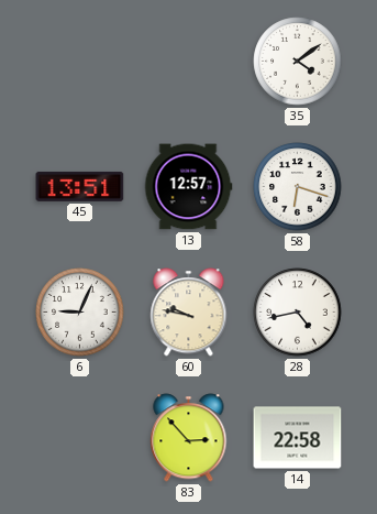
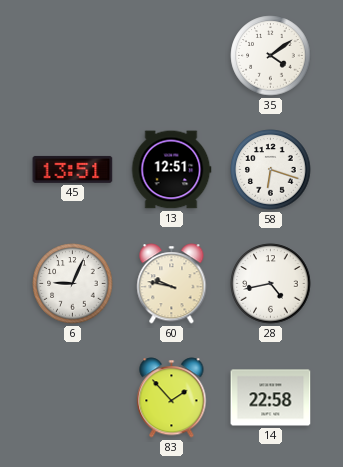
13: 12:57 -> 12:51 (171, 170)
83: 2:53 -> 1:53 (172, 398)
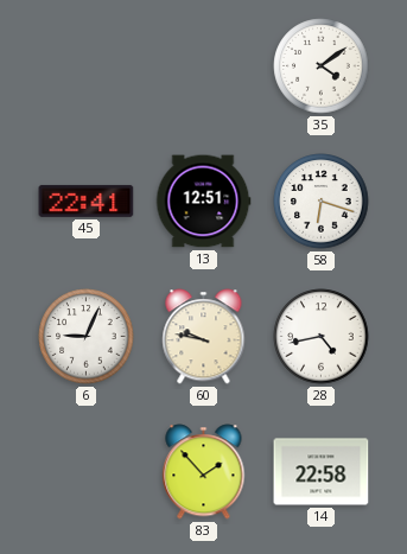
45: 13:51 -> 22:41 (87, 200)
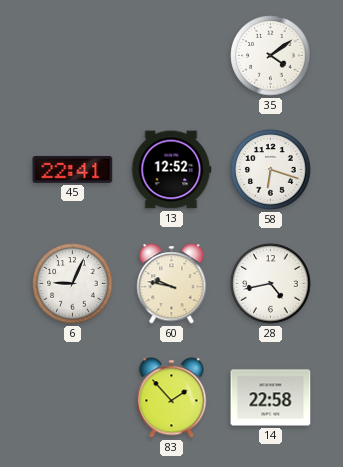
13: 12:51 -> 12:52 (171, 170)
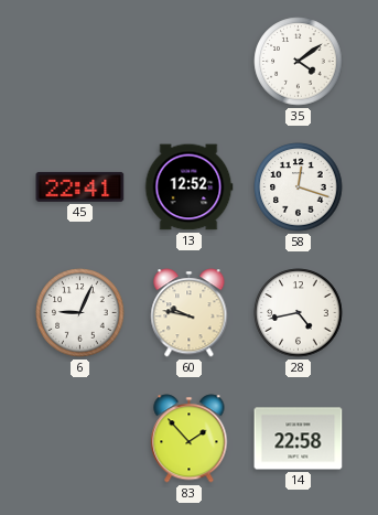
58: 6:18 -> 12:18 (299, 187)
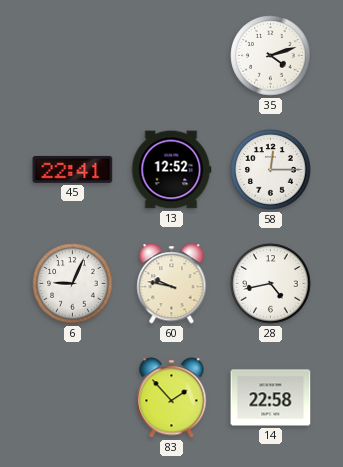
35: 4:09 -> 4:12 (271, 56)
58: 12:18 -> 12:15 (271, 170)
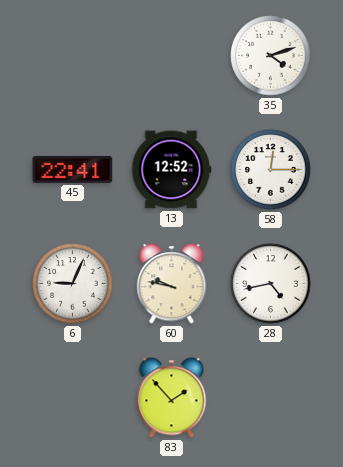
14: 22:58 -> none (271, 398)
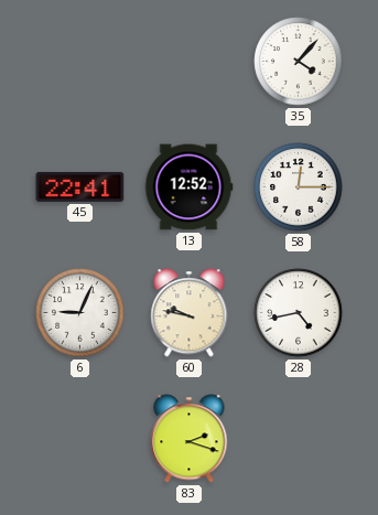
35: 4:12 -> 4:07 (299, 62)
83: 1:53 -> 2:18 (190, 439)
